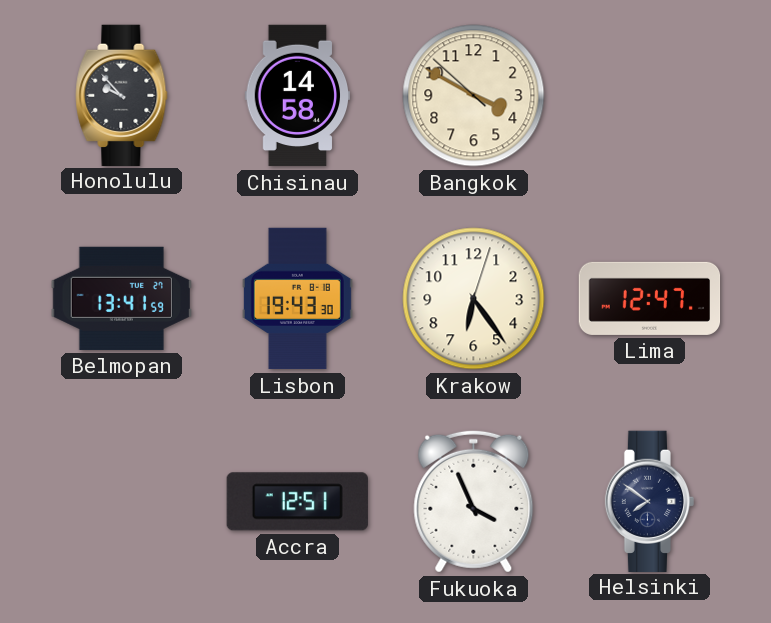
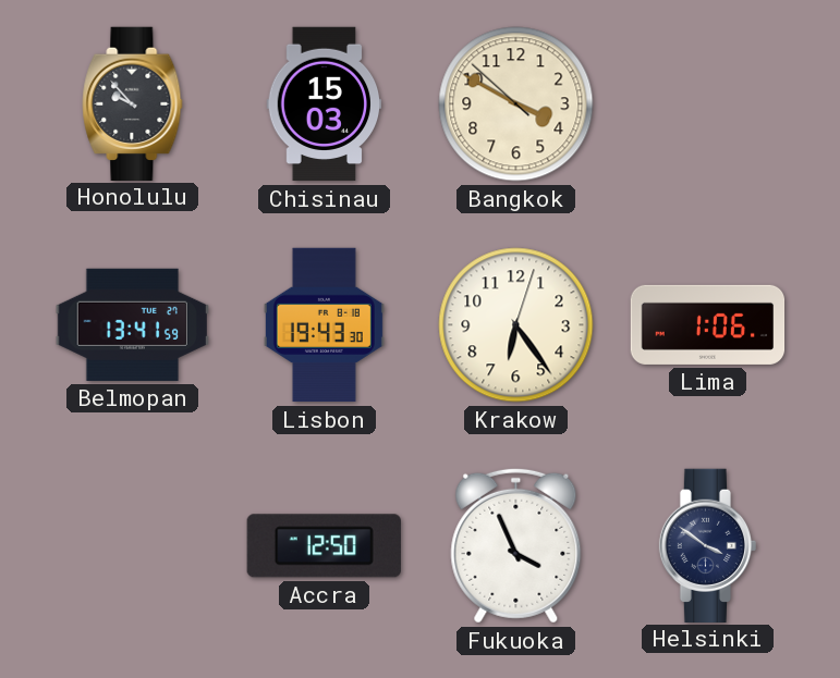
Chisinau: 14:58 -> 15:03 (325, 104)
Lima: 12:47 -> 1:06 (708, 324)
Accra: 12:51 -> 12:50 (324, 546)
Helsinki: 7:51 -> 3:51 (708, 545)
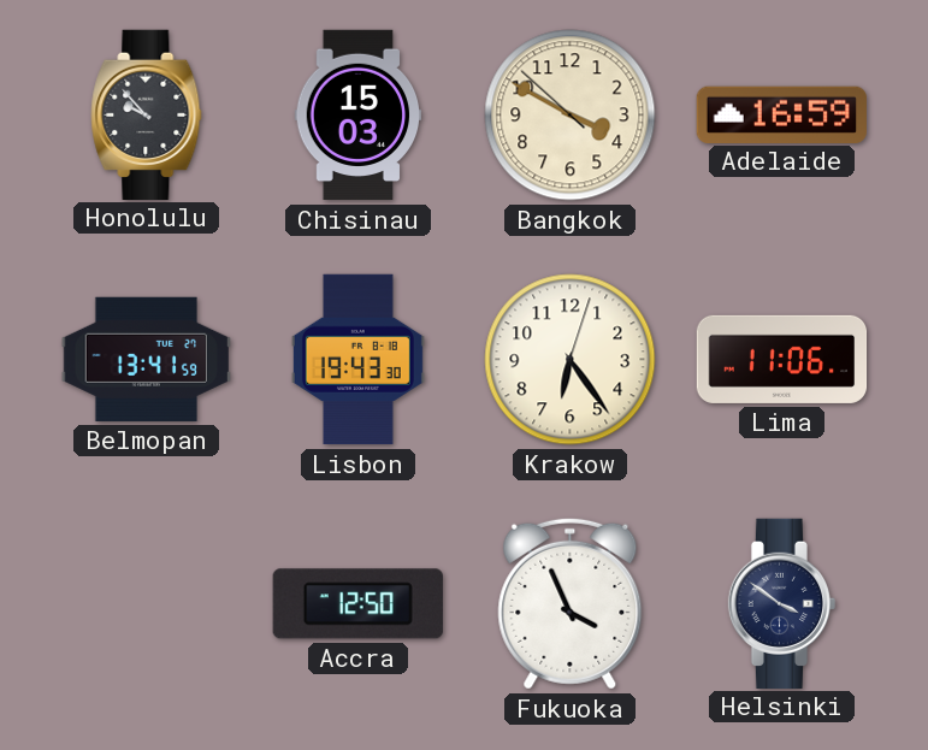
Adelaide: none -> 16:59 (781, 114)
Lima: 1:06 -> 11:06 (782, 359)
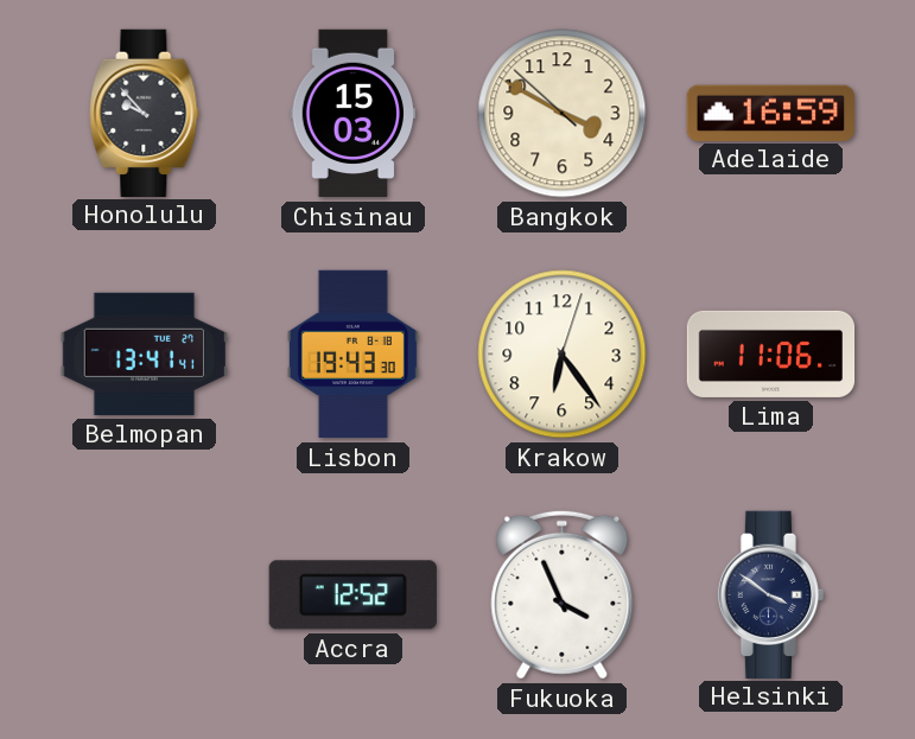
Belmopan: 13:41:59 -> 13:41:41 (144, 353)
Accra: 12:50 -> 12:52 (352, 595)
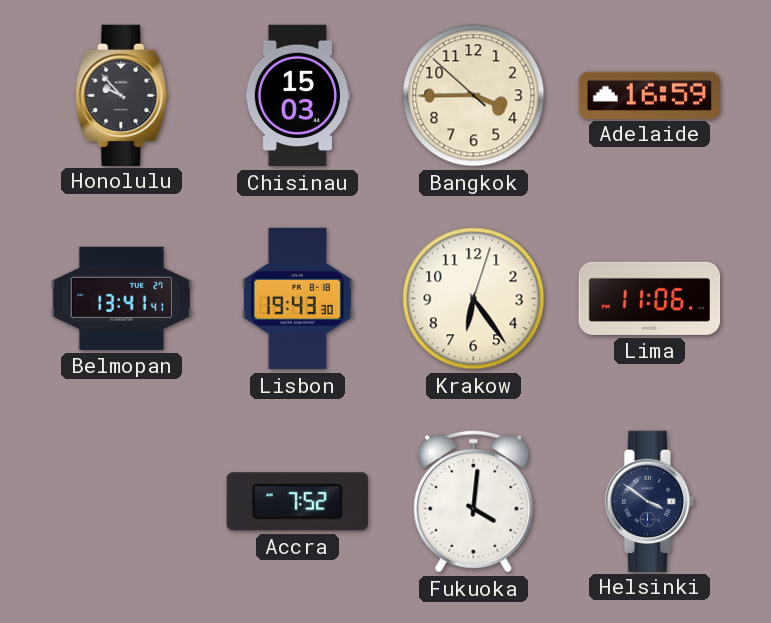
Bangkok: 3:49 -> 3:44 (474, 96)
Accra: 12:52 -> 7:52 (297, 502)
Fukuoka: 3:56 -> 4:01 (474, 501)
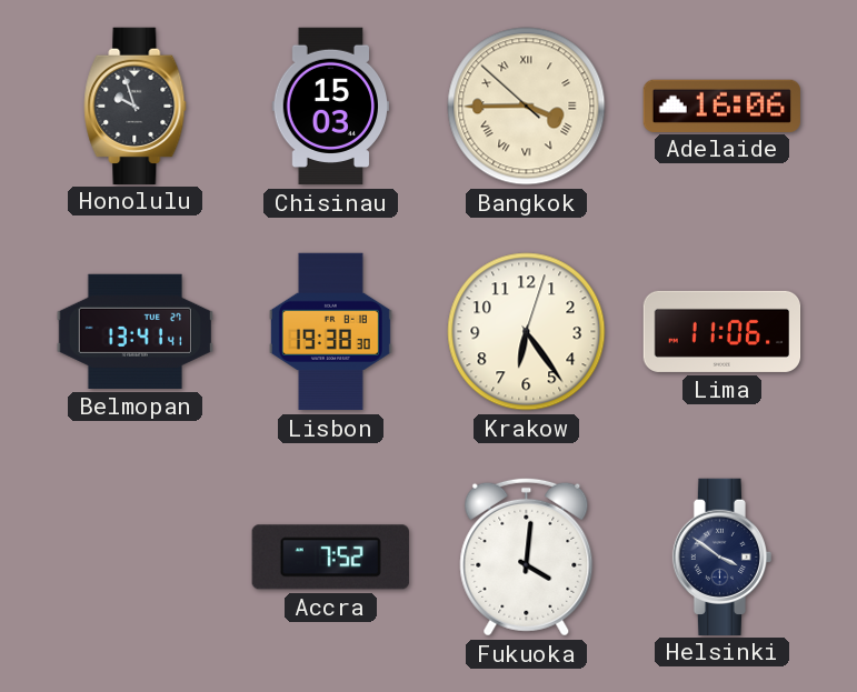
Honolulu: 9:53 -> 9:57 (136, 106)
Bangkok numerals: Arabic -> Roman (527, 107)
Adelaide: 16:59 -> 16:06 (721, 106)
Lisbon: 19:43 -> 19:38 (330, 332)
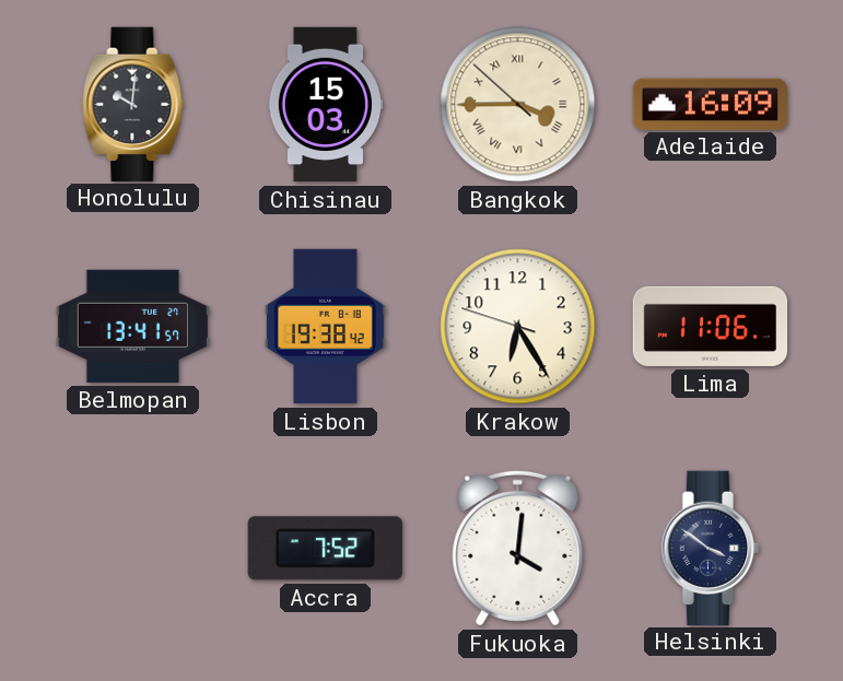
Honolulu: 9:57 -> 10:01 (133, 104)
Adelaide: 16:06 -> 16:09 (710, 104)
Belmopan: 13:41:41 -> 13:41:57 (132, 326)
Lisbon: 19:38:30 -> 19:38:42 (325, 327)
Krakow: 6:24:03 -> 6:24:48 (518, 327)
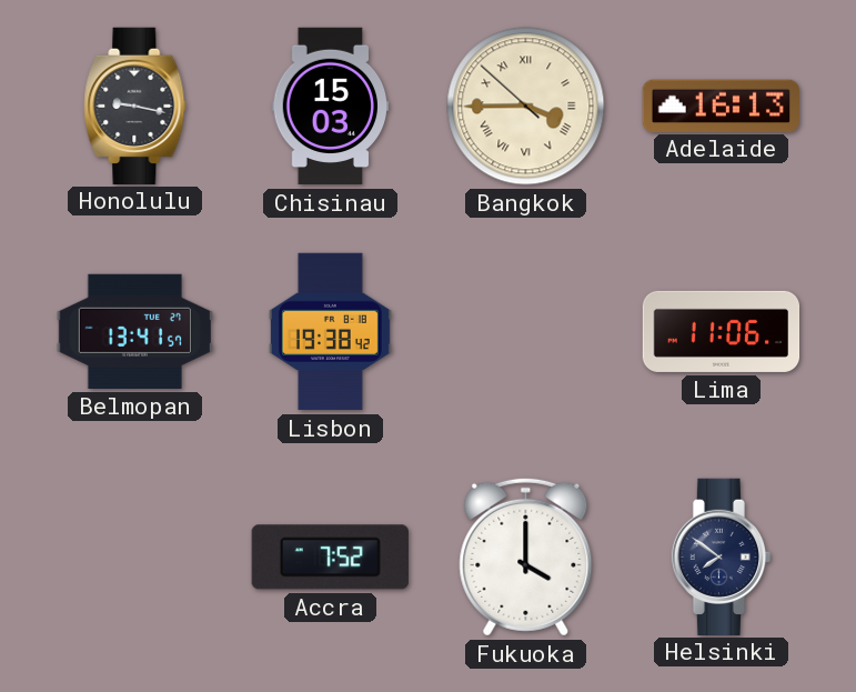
Honolulu: 10:01 -> 9:17 (135, 106)
Adelaide: 16:09 -> 16:13 (721, 106)
Krakow: 6:24 -> none (518, 327)
Fukuoka: 4:01 -> 4:00 (526, 556)
Helsinki: 3:51 -> 7:51 (722, 556)
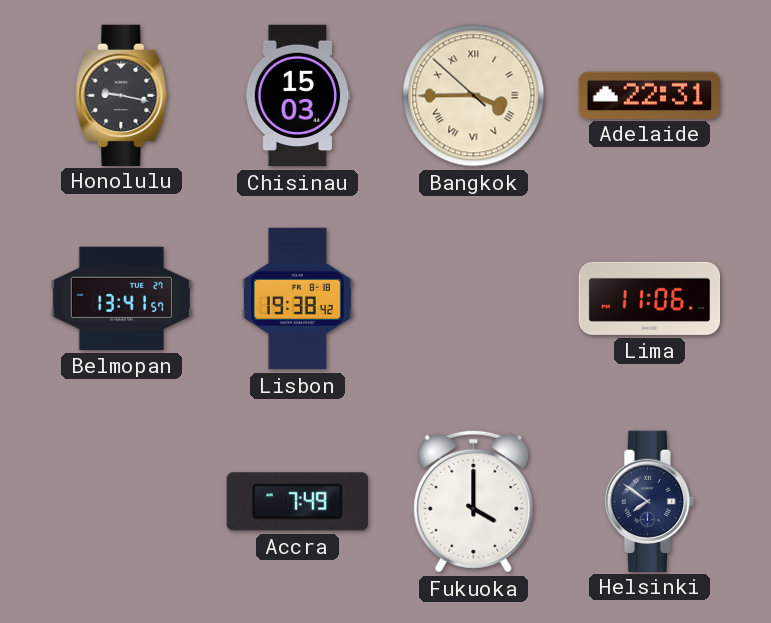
Adelaide: 16:13 -> 22:31 (649, 95)
Accra: 7:52 -> 7:49 (297, 502)
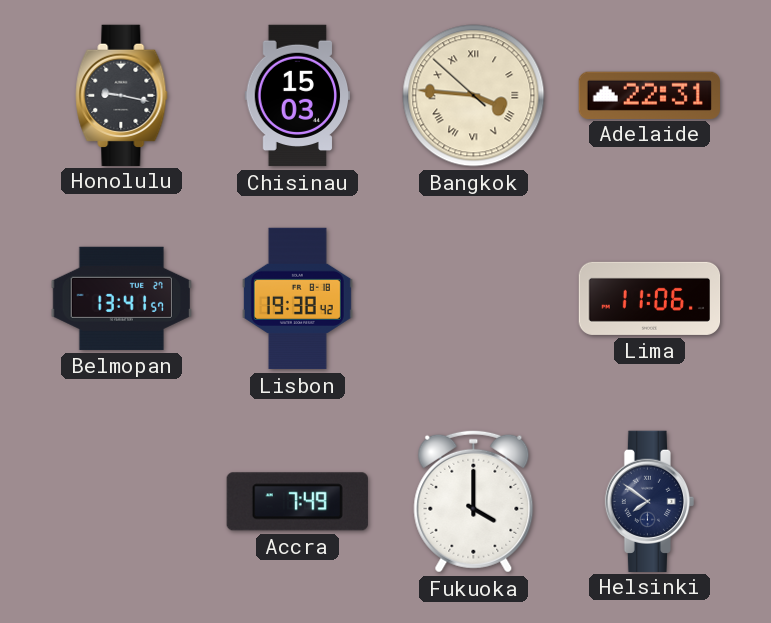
Bangkok: 3:44 -> 3:45 (474, 96)
